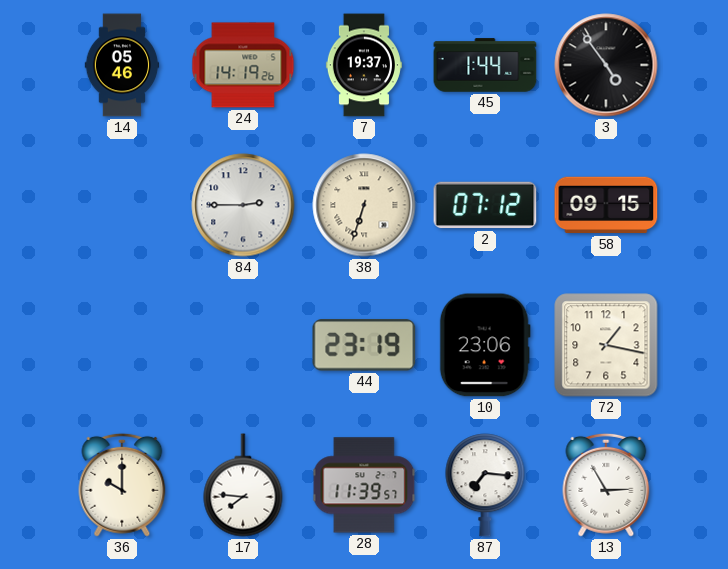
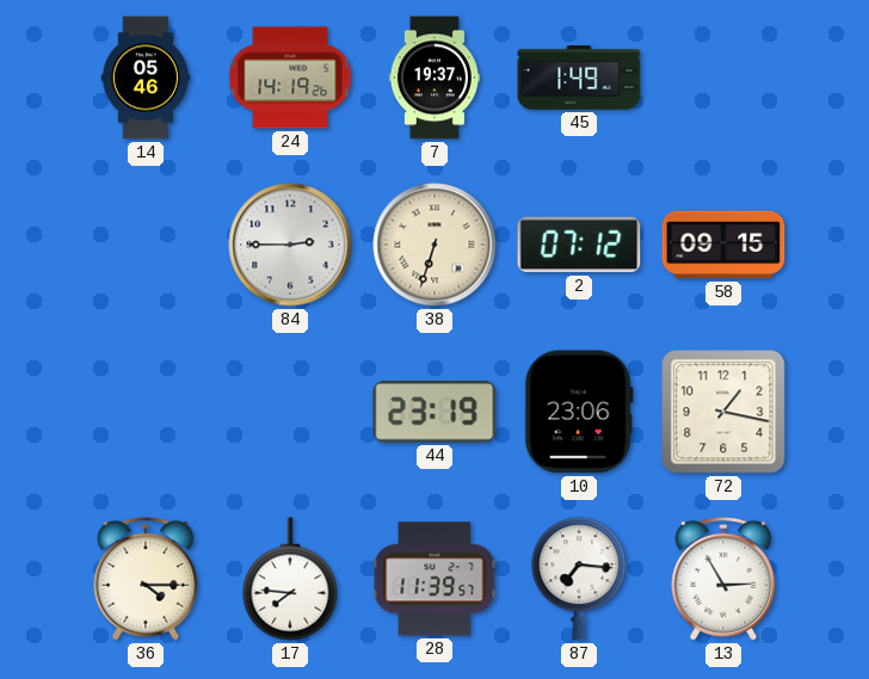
45: 1:44 -> 1:49 (579, 78)
3: 4:54 -> none (606, 65)
36: 10:00 -> 4:15 (146, 579)
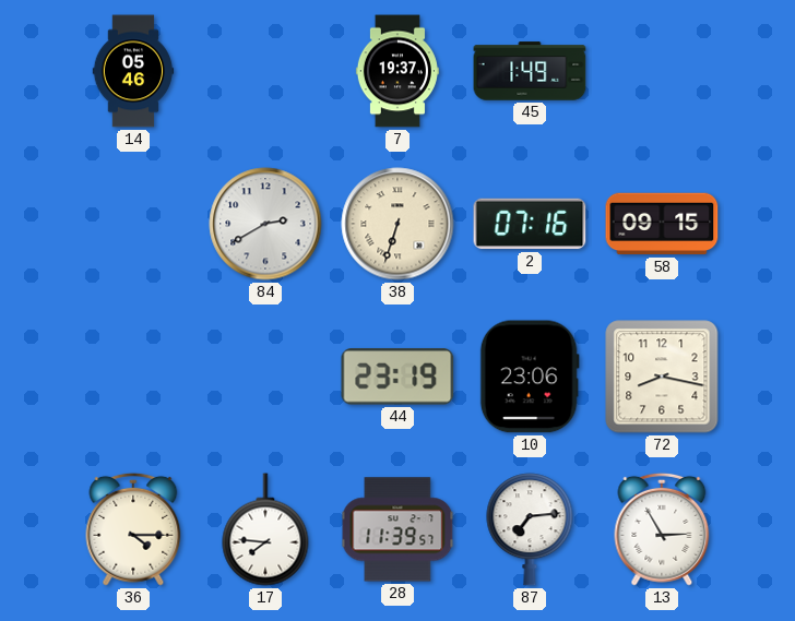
24: 14:19 -> none (290, 78)
84: 2:45 -> 2:40 (265, 224)
2: 07:12 -> 07:16 (530, 224)
72: 1:17 -> 8:17 (662, 377)
87: 7:16 -> 7:14 (530, 529)
